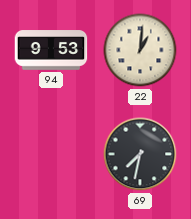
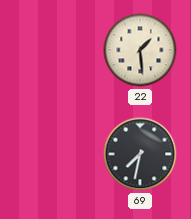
94: 9:53 -> none (51, 50)
22: 1:01 -> 1:29 (140, 50)
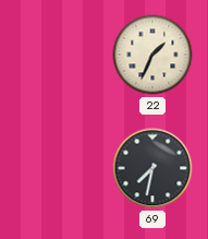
22: 1:29 -> 1:34 (152, 55)
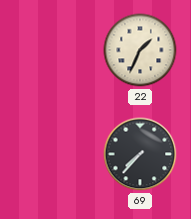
69: 7:32 -> 7:37 (140, 154)
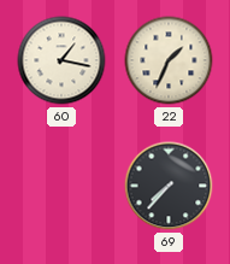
60: none -> 1:17 (61, 60)
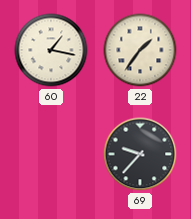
22: 1:34 -> 1:36 (140, 50)
69: 7:37 -> 9:37 (140, 154)
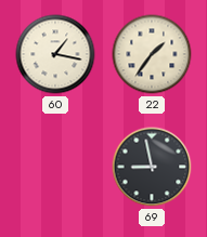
69: 9:37 -> 8:58 (152, 167)
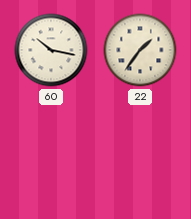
60: 1:17 -> 10:17 (51, 50)
69: 8:58 -> none (152, 167)
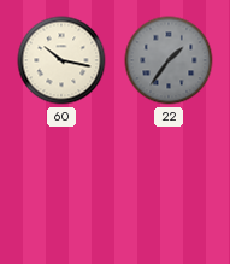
22 dial: cream -> grey (169, 60)
